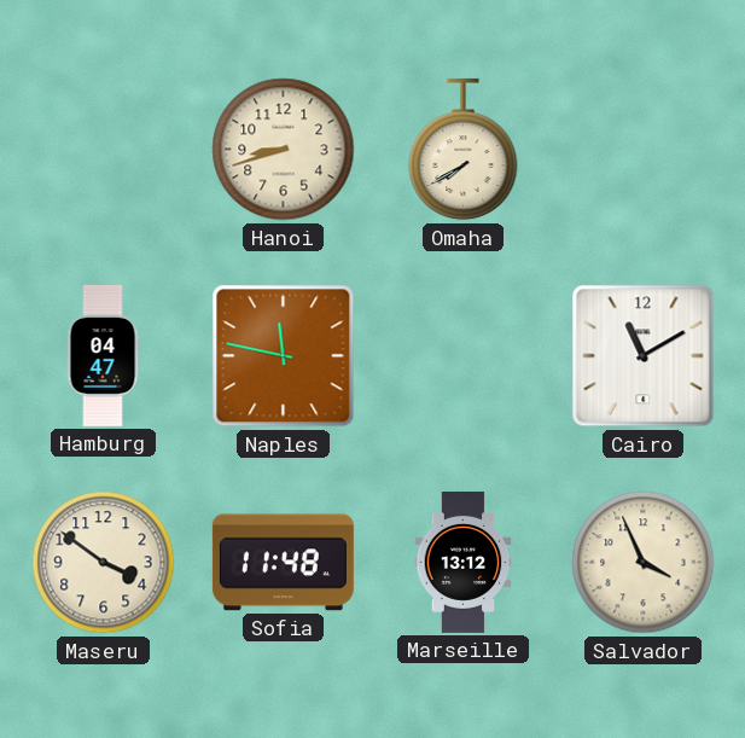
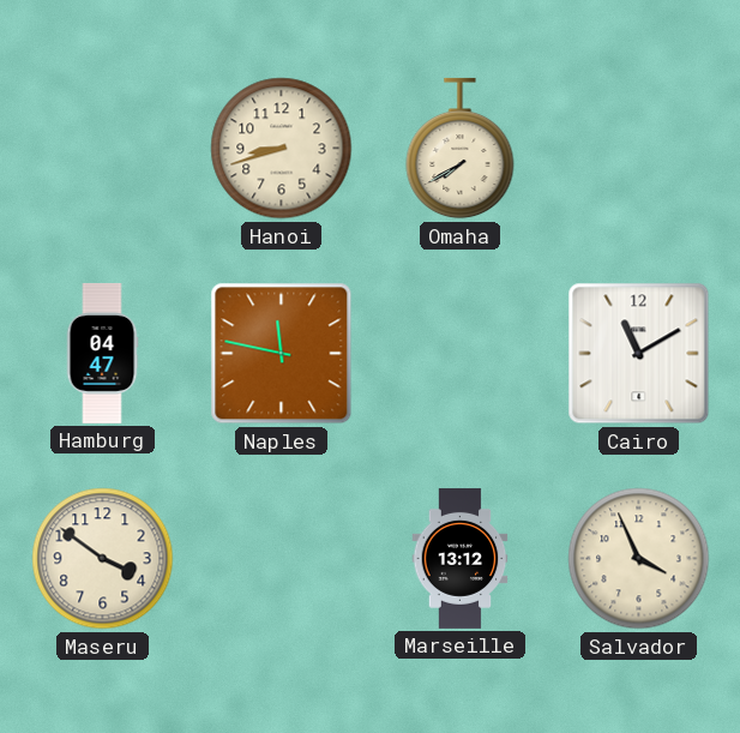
Sofia: 11:48 -> none (283, 563)
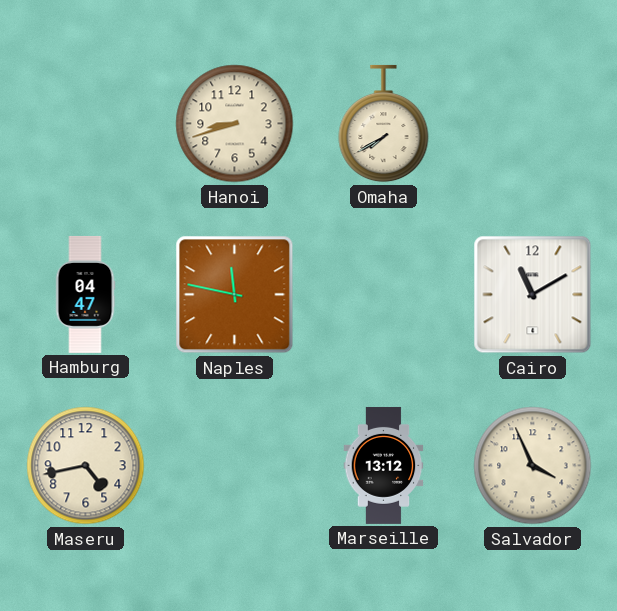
Maseru: 3:51 -> 4:43 (86, 466)
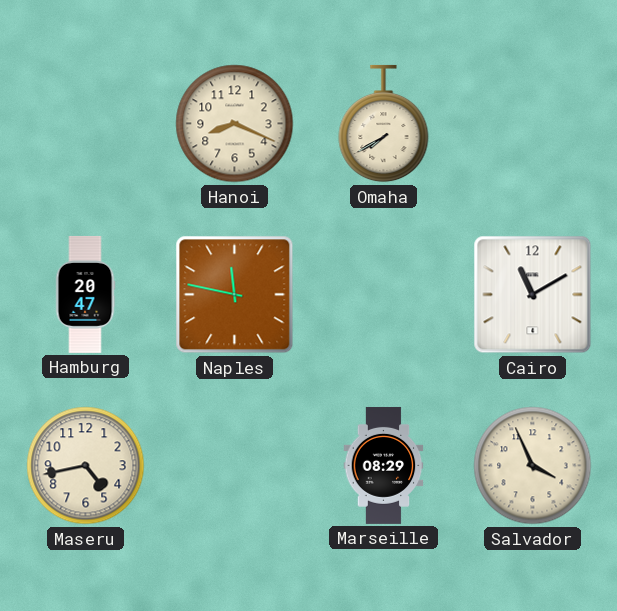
Hanoi: 8:42 -> 8:19 (235, 124)
Hamburg: 04:47 -> 20:47 (85, 294)
Marseille: 13:12 -> 08:29 (384, 465)
